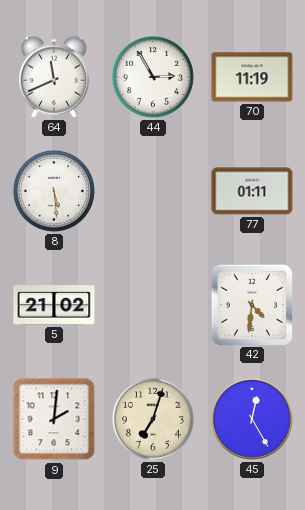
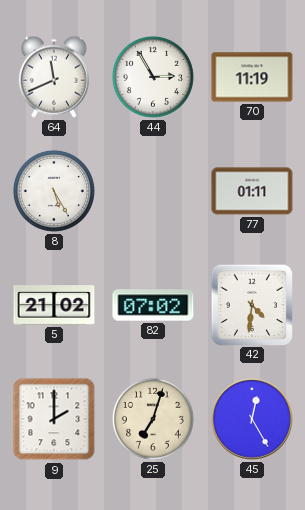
8: 5:29 -> 5:25 (54, 191)
82: none -> 07:02 (153, 305)
9: 2:01 -> 2:00 (54, 419)
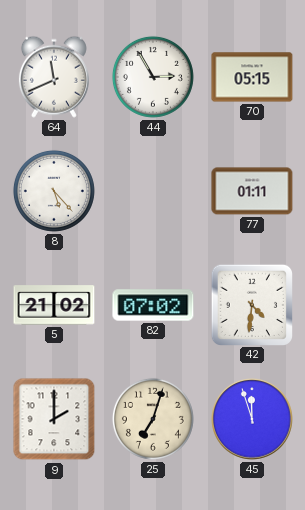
70: 11:19 -> 05:15 (252, 77)
8: 5:25 -> 5:23 (54, 191)
45: 12:25 -> 11:57 (252, 419)
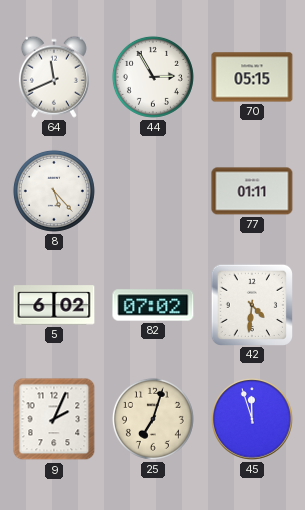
5: 21:02 -> 6:02 (54, 305)
9: 2:00 -> 2:04 (54, 419)
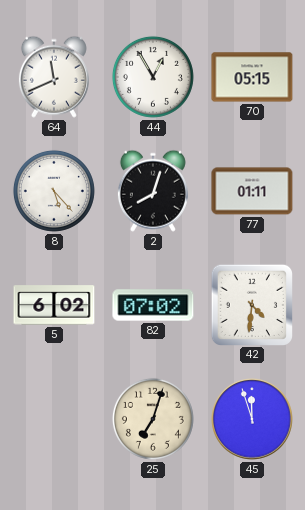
44: 2:55 -> 12:55 (153, 77)
2: none -> 8:03 (153, 191)
9: 2:04 -> none (54, 419)
